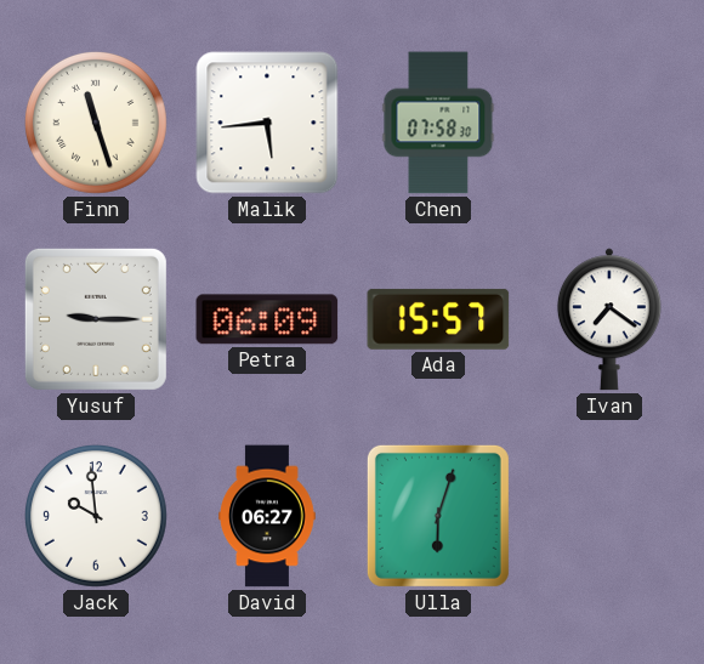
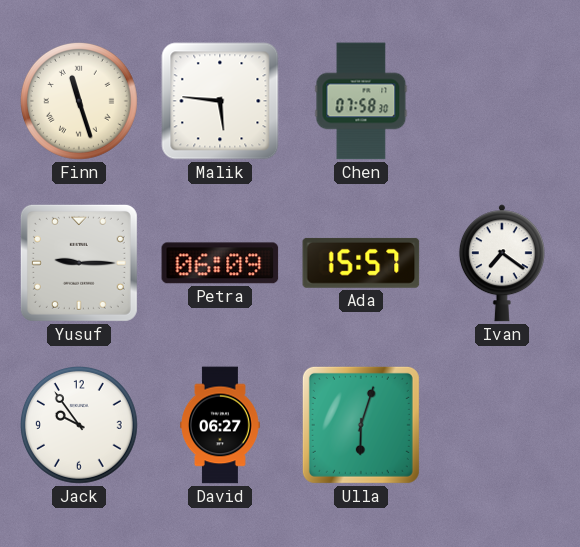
Malik: 5:44 -> 5:46 (220, 101)
Jack: 9:59 -> 9:54 (79, 425)
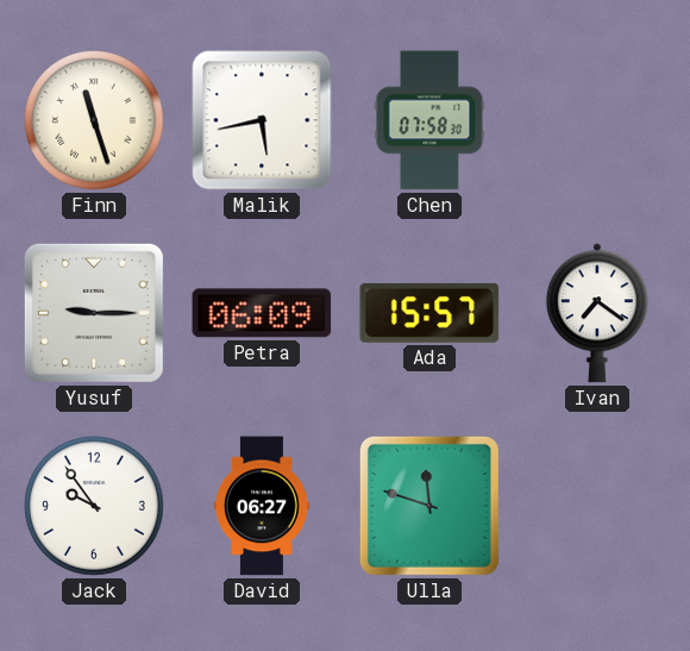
Malik: 5:46 -> 5:43 (262, 120)
Ulla: 6:03 -> 11:48 (429, 506)
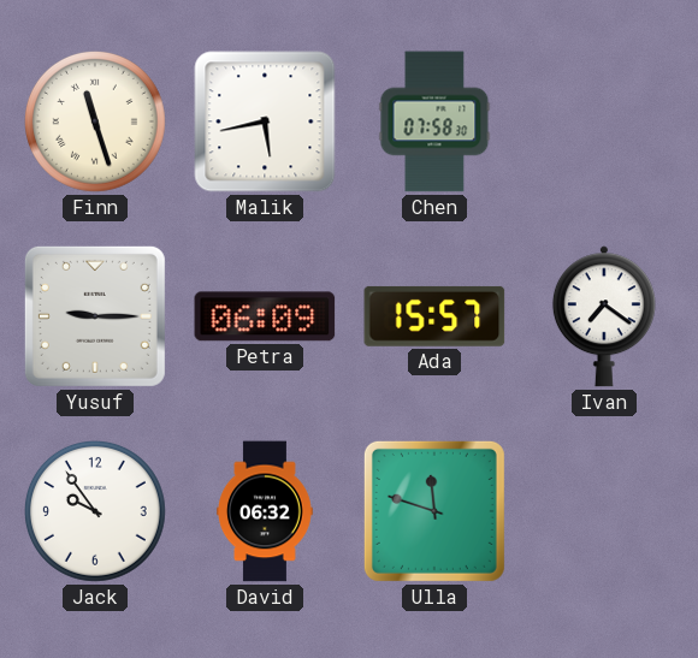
David: 06:27 -> 06:32 (266, 511)
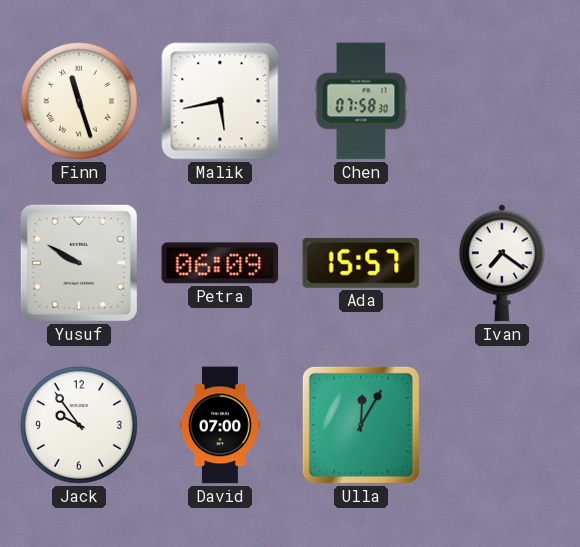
Yusuf: 9:15 -> 9:50 (79, 263)
David: 06:32 -> 07:00 (221, 425)
Ulla: 11:48 -> 12:05 (361, 425)
